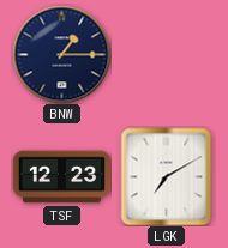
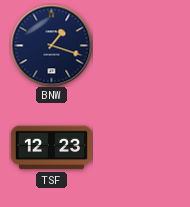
BNW: 1:15 -> 1:18 (51, 45)
LGK: 7:10 -> none (167, 176)
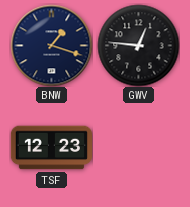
GWV: none -> 12:46 (138, 45)
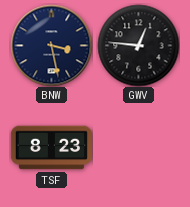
BNW: 1:18 -> 3:28 (51, 45)
TSF: 12:23 -> 8:23 (51, 148)
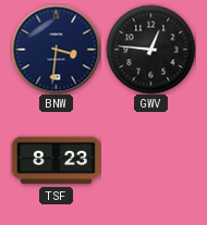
BNW: 3:28 -> 3:31 (56, 49)
